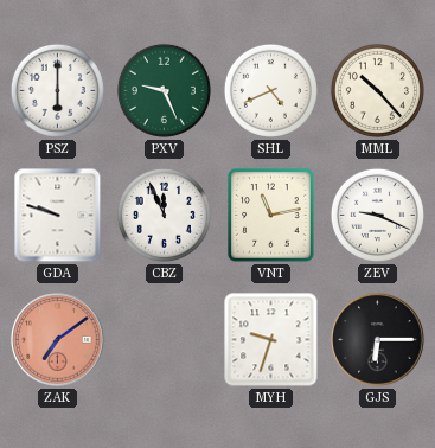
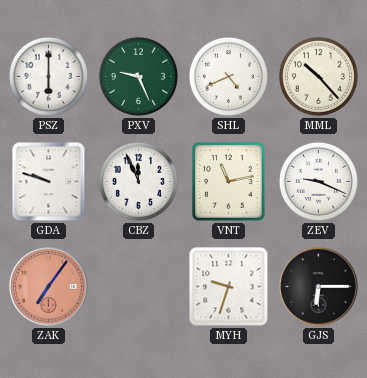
ZAK: 7:09 -> 7:06 (49, 287)
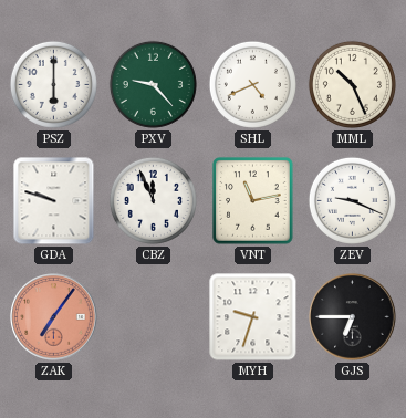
PXV: 9:26 -> 9:23 (153, 84)
MML: 10:23 -> 10:26 (352, 84)
GJS: 6:15 -> 6:45 (353, 317)
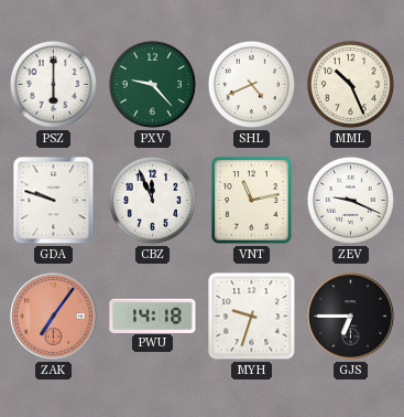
PWU: none -> 14:18 (153, 316)
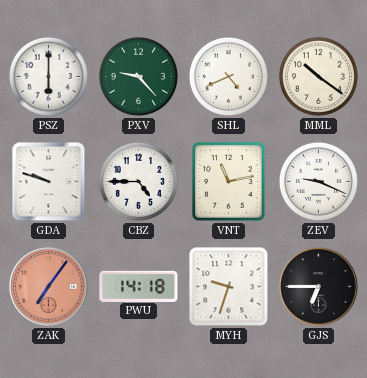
MML: 10:26 -> 10:21 (318, 76)
CBZ: 11:56 -> 4:45 (138, 181)
